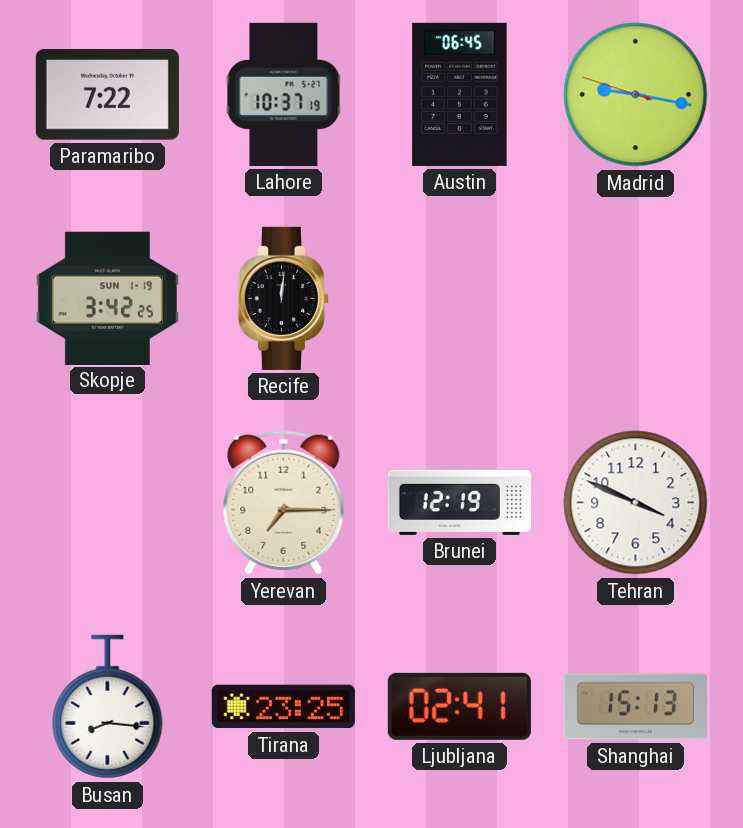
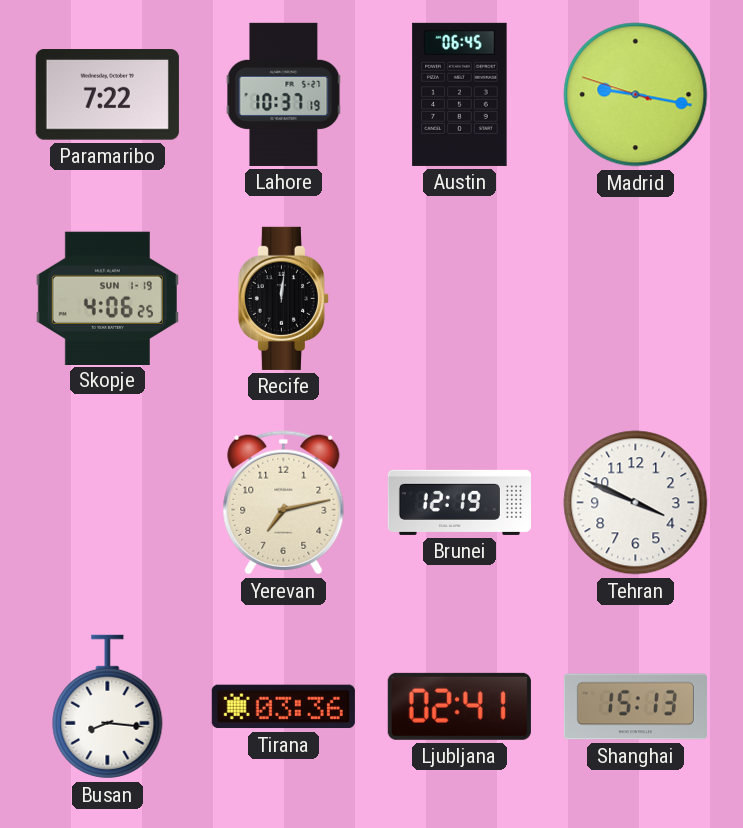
Skopje: 3:42 -> 4:06 (107, 298)
Yerevan: 7:15 -> 7:13 (284, 503)
Tirana: 23:25 -> 03:36 (283, 707)
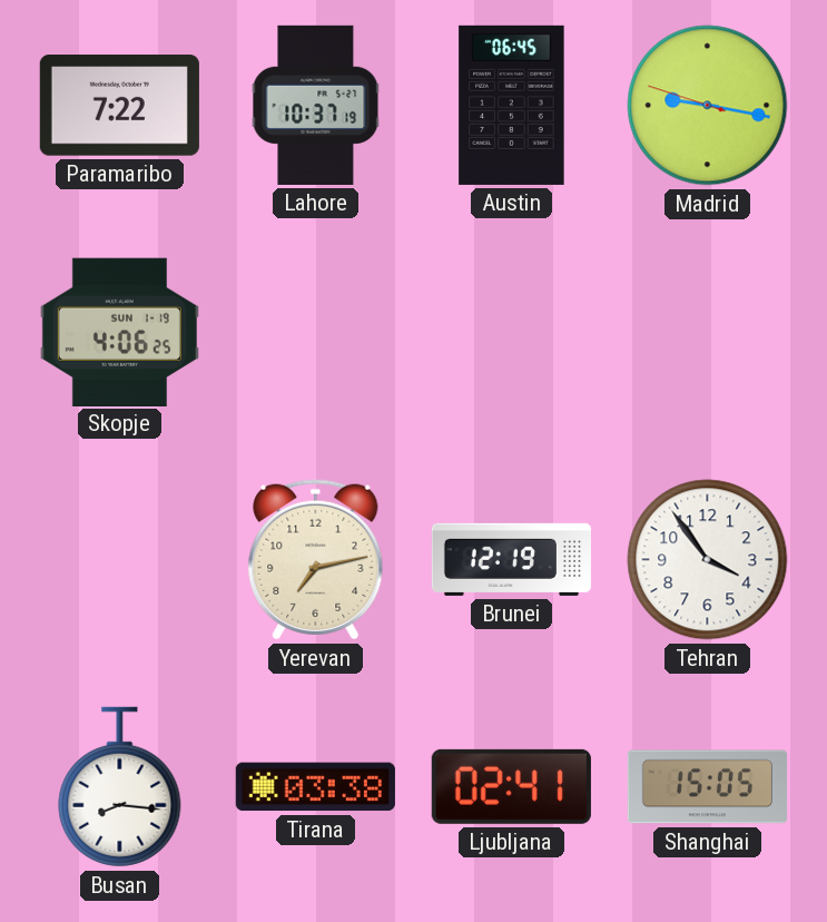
Recife: 12:01 -> none (283, 298)
Tehran: 3:49 -> 3:54 (708, 560)
Tirana: 03:36 -> 03:38 (315, 787)
Shanghai: 15:13 -> 15:05 (707, 787)
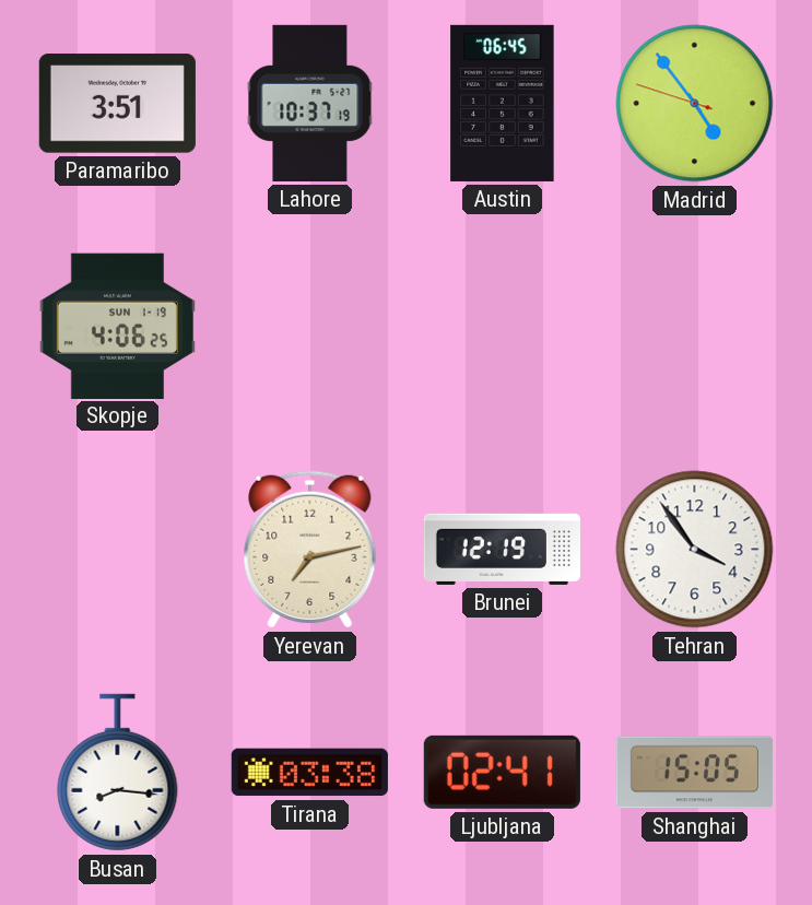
Paramaribo: 7:22 -> 3:51 (117, 104)
Madrid: 9:16 -> 4:53 (695, 104)
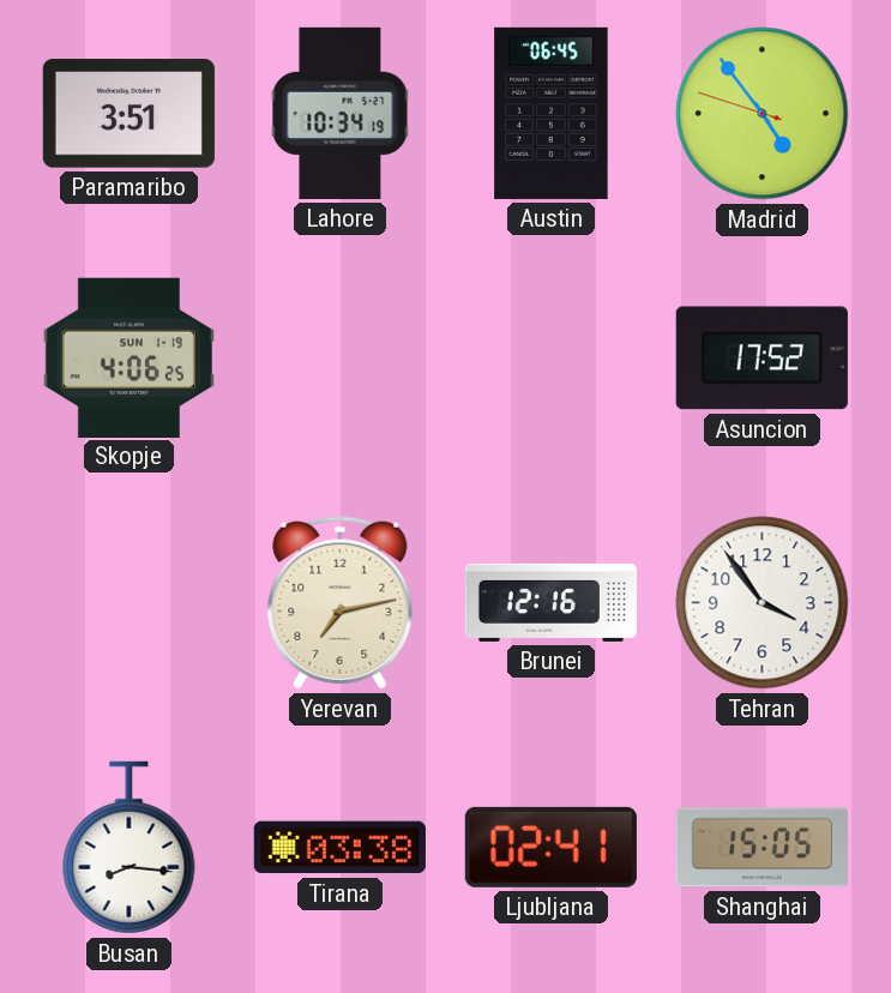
Lahore: 10:37 -> 10:34 (341, 113)
Asuncion: none -> 17:52 (761, 359)
Brunei: 12:19 -> 12:16 (550, 602)
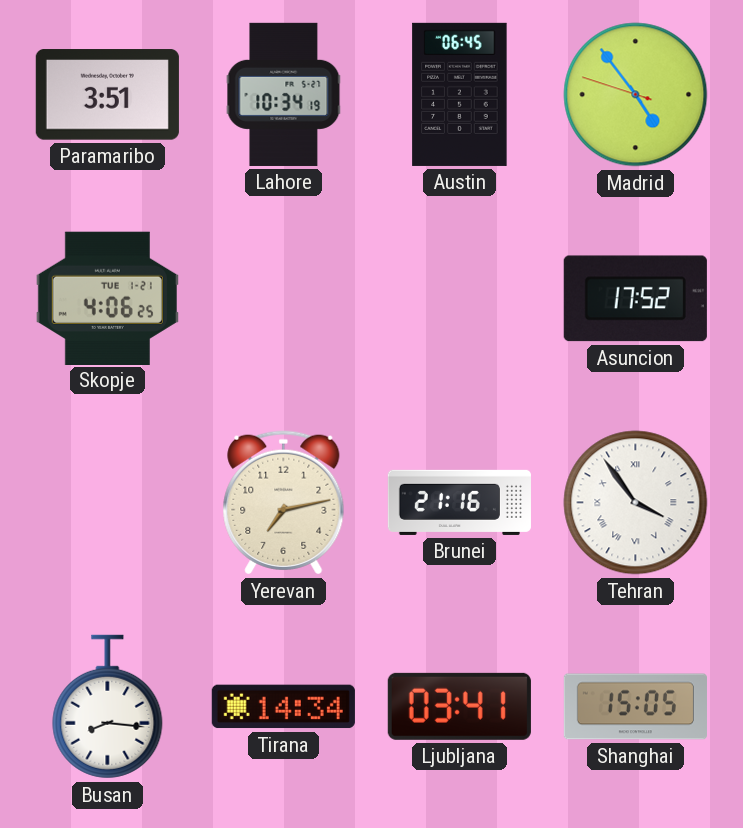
Skopje date: SUN 1-19 -> TUE 1-21 (107, 298)
Brunei: 12:16 -> 21:16 (459, 502)
Tehran numerals: Arabic -> Roman (636, 503)
Tirana: 03:38 -> 14:34 (283, 707)
Ljubljana: 02:41 -> 03:41 (459, 706)
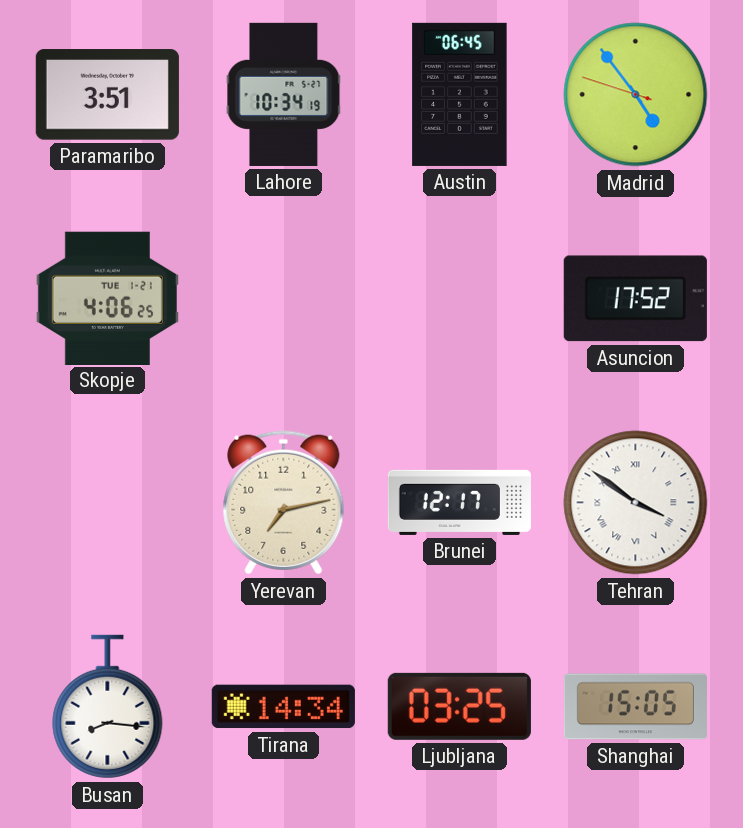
Brunei: 21:16 -> 12:17 (459, 502)
Tehran: 3:54 -> 3:51 (636, 503)
Ljubljana: 03:41 -> 03:25 (459, 706)
